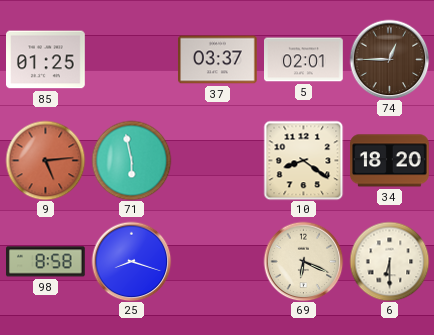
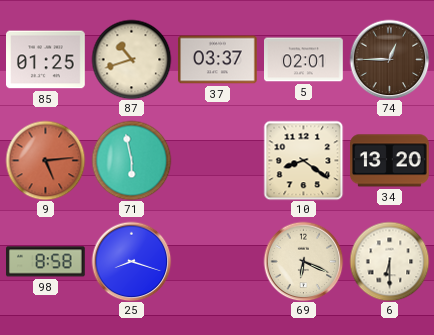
87: none -> 10:42 (131, 59)
34: 18:20 -> 13:20 (390, 161)
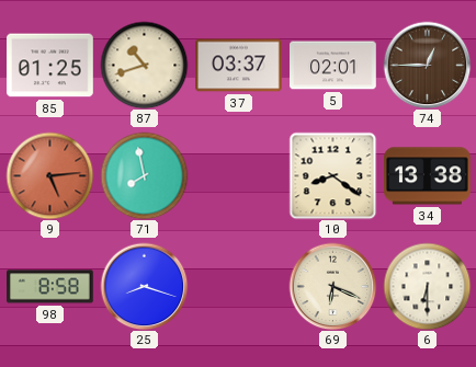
71: 5:58 -> 7:58 (144, 175)
34: 13:20 -> 13:38 (428, 176)
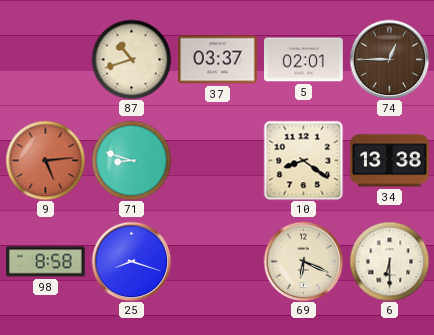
85: 01:25 -> none (50, 66)
71: 7:58 -> 8:48 (131, 160)
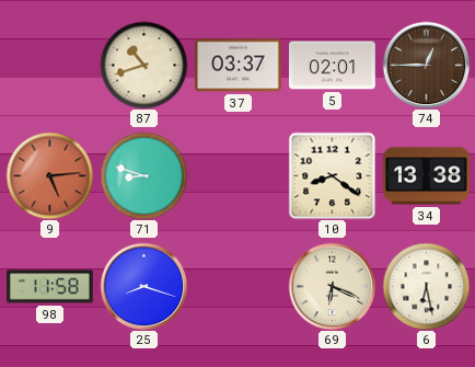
98: 8:58 -> 11:58 (50, 287)
6: 6:30 -> 6:28 (426, 286)
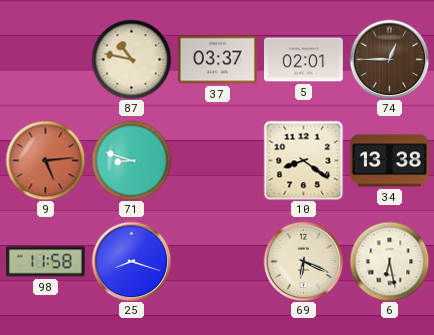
87: 10:42 -> 10:47 (131, 59)
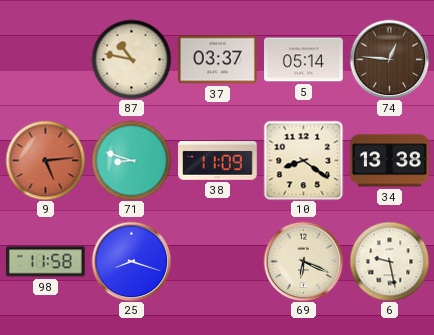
5: 02:01 -> 05:14 (304, 60)
74: 12:45 -> 12:46 (389, 59)
38: none -> 11:09 (218, 161)
6: 6:28 -> 9:28 (389, 261)
